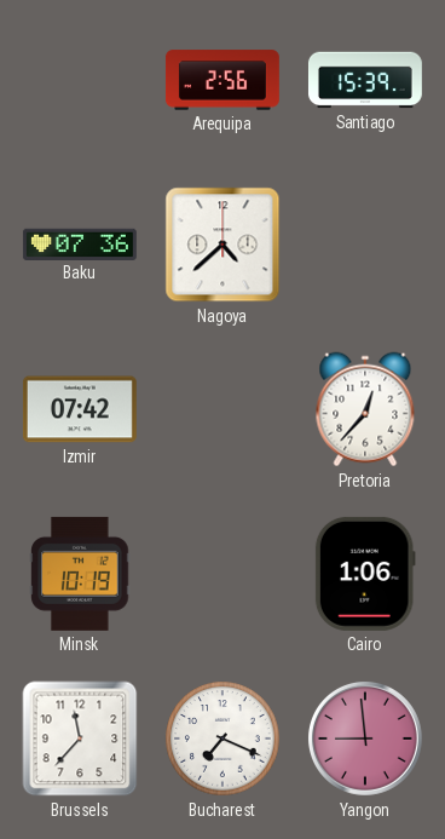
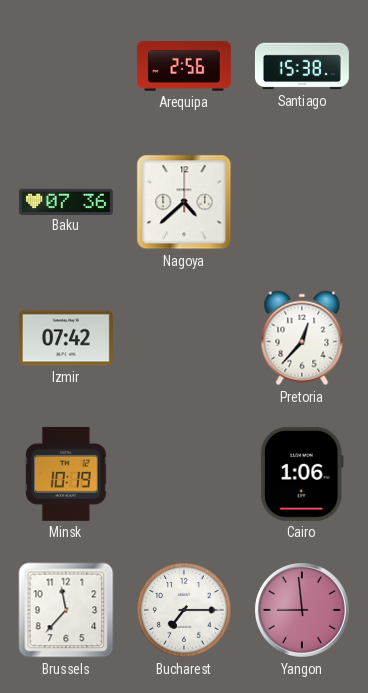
Santiago: 15:39 -> 15:38 (302, 66)
Bucharest: 7:19 -> 7:15 (184, 610)
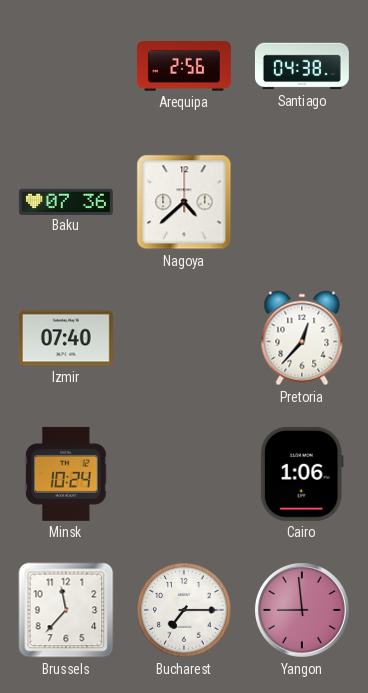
Santiago: 15:38 -> 04:38 (302, 66)
Izmir: 07:42 -> 07:40 (66, 338)
Minsk: 10:19 -> 10:24 (66, 474)
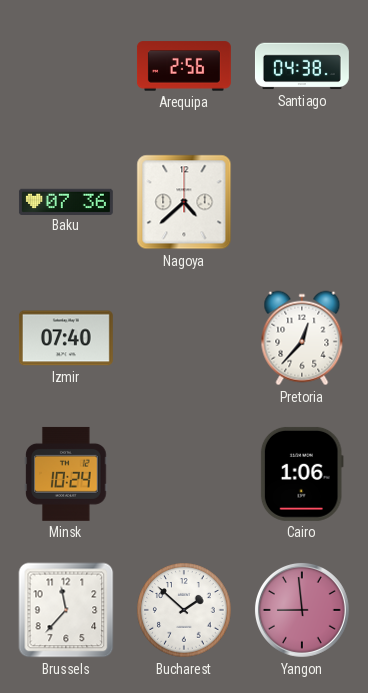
Bucharest: 7:15 -> 1:52 (184, 610)
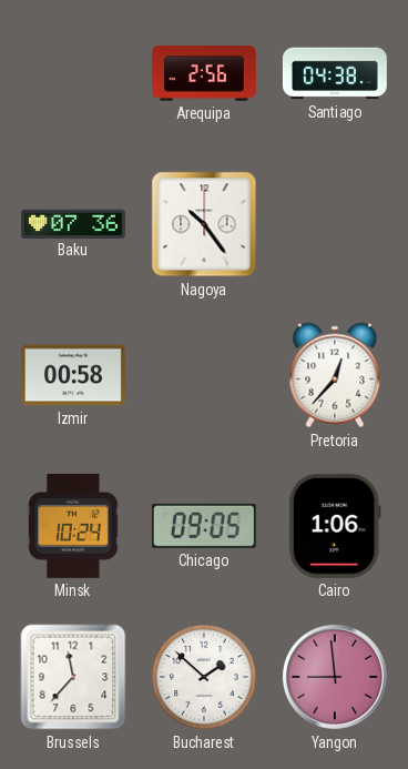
Nagoya: 4:38 -> 10:24 (204, 224)
Izmir: 07:40 -> 00:58 (73, 375)
Chicago: none -> 09:05 (204, 526)
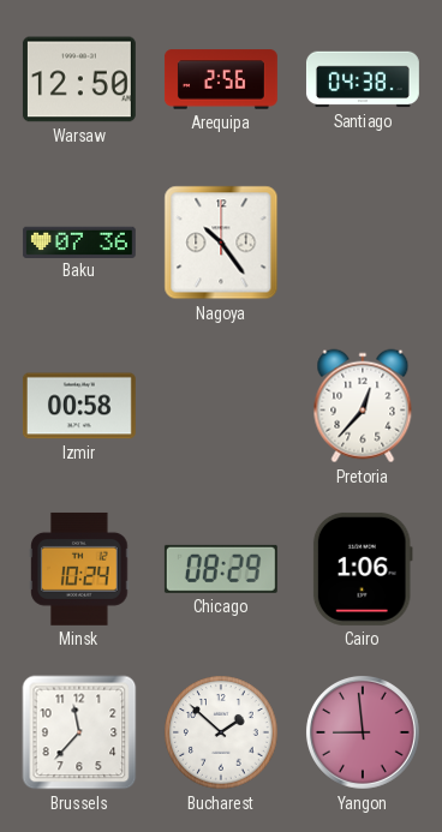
Warsaw: none -> 12:50 (79, 79)
Chicago: 09:05 -> 08:29 (221, 569)
